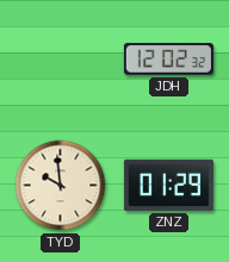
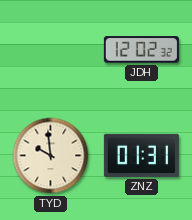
ZNZ: 01:29 -> 01:31 (141, 155)
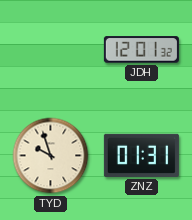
JDH: 12:02 -> 12:01 (141, 50)
TYD: 9:59 -> 9:57 (51, 156)
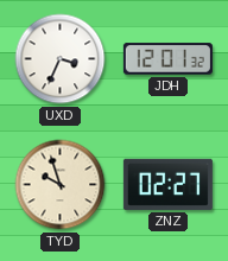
UXD: none -> 3:34 (61, 59)
ZNZ: 01:31 -> 02:27 (167, 184)
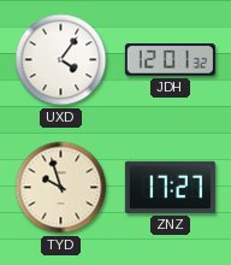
UXD: 3:34 -> 4:06 (61, 60)
ZNZ: 02:27 -> 17:27 (170, 187)
